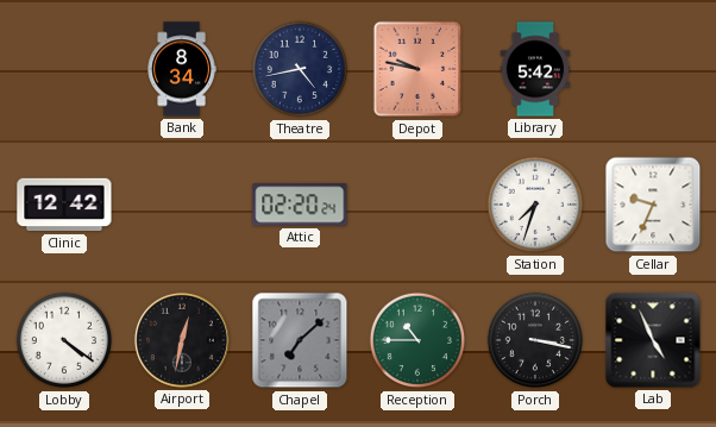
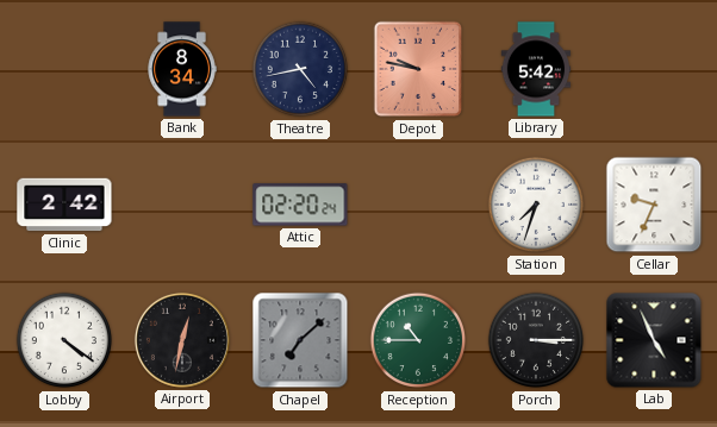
Clinic: 12:42 -> 2:42 (64, 205)
Porch: 3:17 -> 3:15 (536, 340)
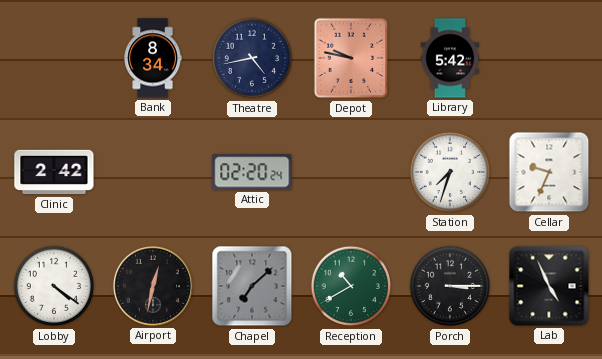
Reception: 10:45 -> 10:40 (351, 286)
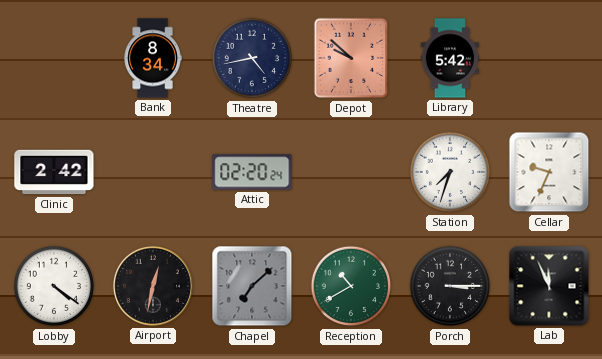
Depot: 9:47 -> 9:52 (351, 58)
Lab: 4:56 -> 11:56 (549, 286)
